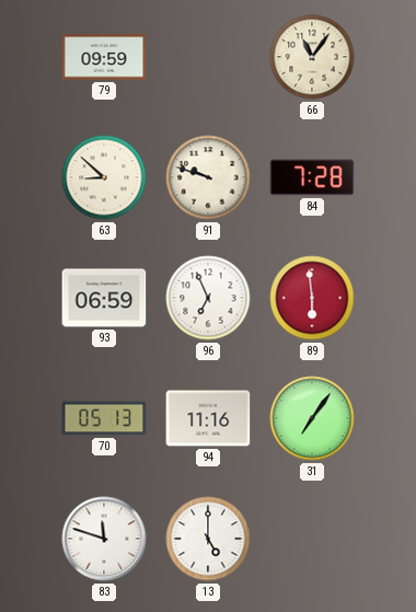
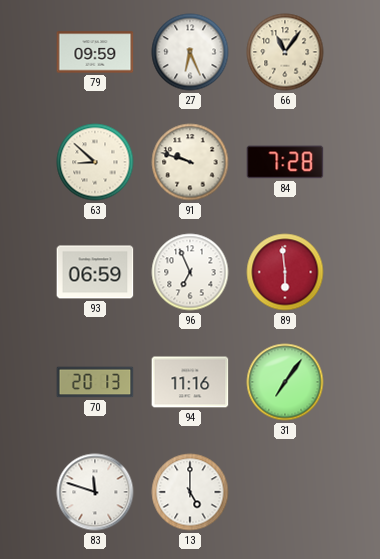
27: none -> 6:26 (190, 52)
70: 05:13 -> 20:13 (95, 382)
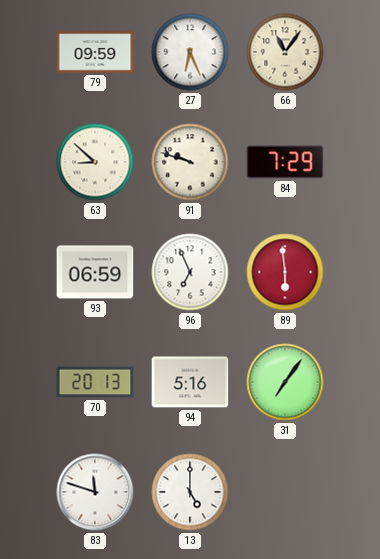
84: 7:28 -> 7:29 (285, 162)
94: 11:16 -> 5:16 (190, 382)
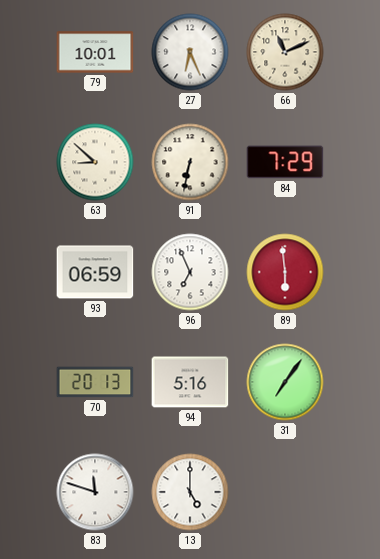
79: 09:59 -> 10:01 (95, 52)
66: 11:06 -> 11:11 (285, 52)
91: 9:48 -> 6:32 (190, 162)
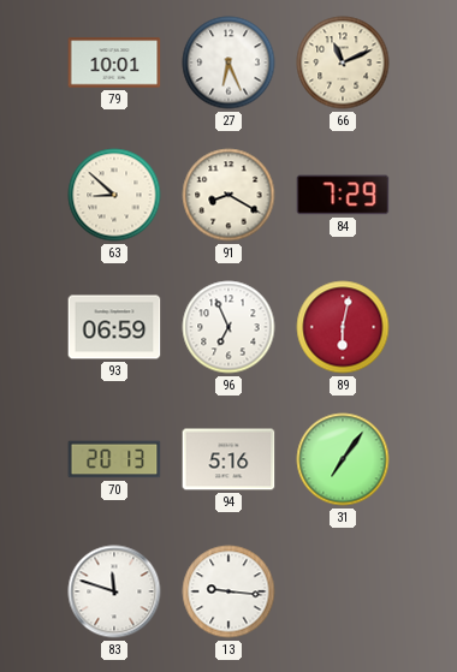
91: 6:32 -> 8:20 (228, 195)
89: 5:59 -> 6:02 (343, 327)
13: 5:00 -> 9:16 (228, 591)
